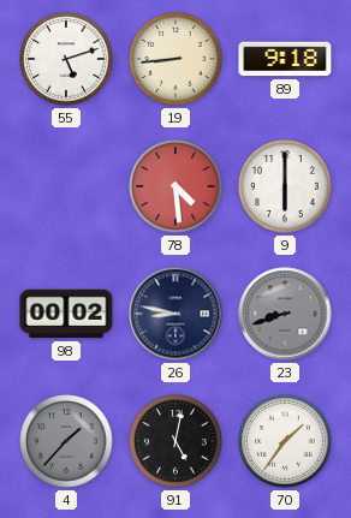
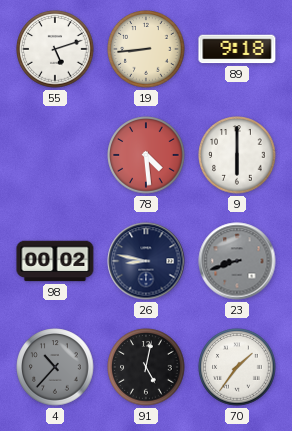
4: 1:37 -> 10:37 (55, 367)
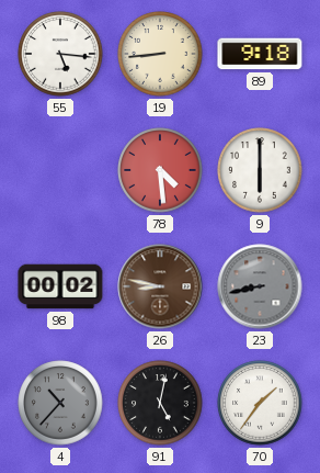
55: 5:12 -> 5:16 (60, 54)
26 dial: navy -> brown (160, 286)
23: 8:42 -> 8:43 (260, 286)
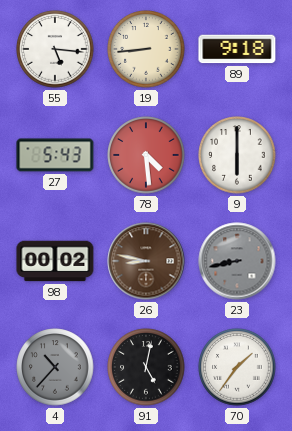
27: none -> 5:43 (55, 155)
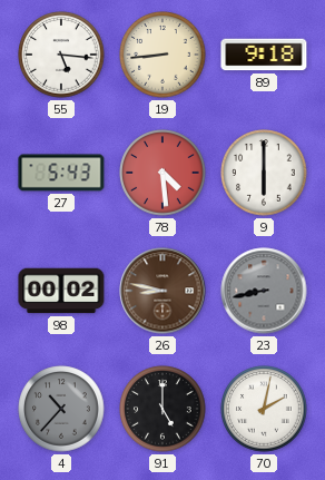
91: 5:02 -> 5:00 (162, 409)
70: 1:36 -> 2:02 (264, 409)
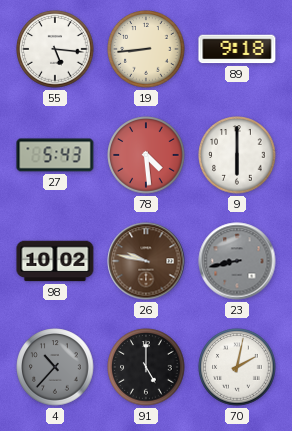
98: 00:02 -> 10:02 (55, 261)
26: 8:47 -> 9:47 (146, 261)
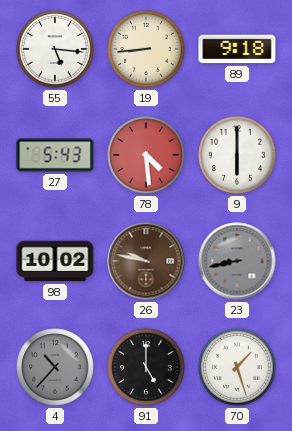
70: 2:02 -> 1:27 (237, 367)
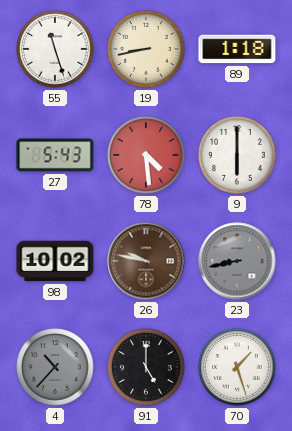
55: 5:16 -> 11:27 (55, 49)
19: 8:44 -> 8:43 (146, 49)
89: 9:18 -> 1:18 (237, 49)
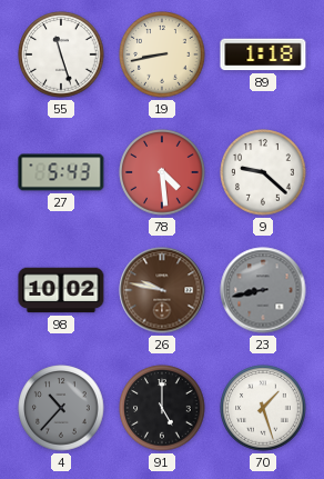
9: 6:00 -> 9:22 (263, 172)
